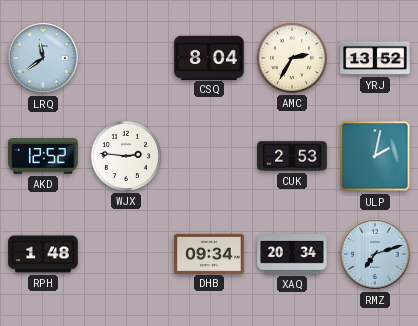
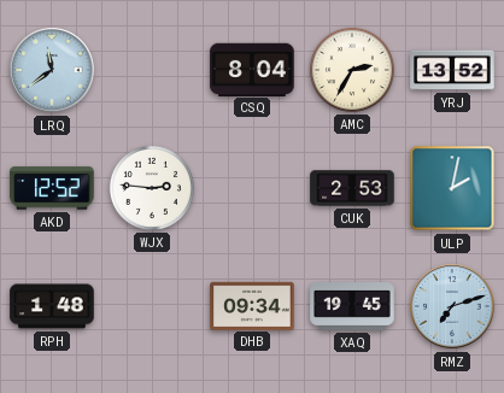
XAQ: 20:34 -> 19:45 (352, 306)
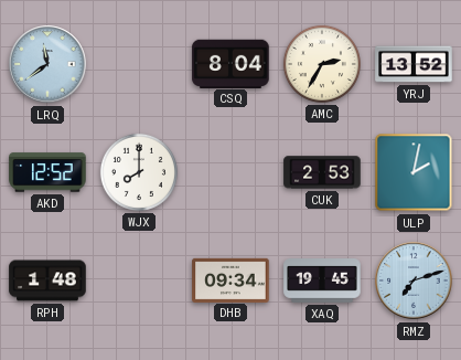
WJX: 2:46 -> 8:00 (139, 172)
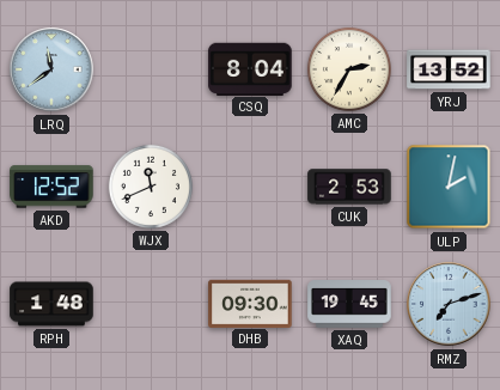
WJX: 8:00 -> 11:41 (151, 187)
DHB: 09:34 -> 09:30 (250, 303)
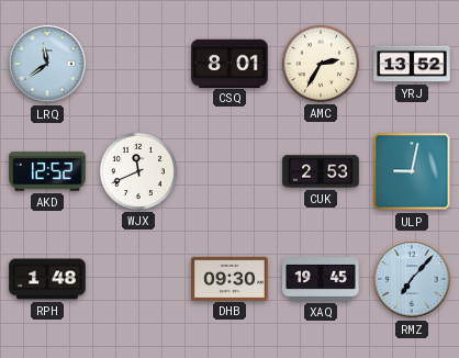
CSQ: 8:04 -> 8:01 (229, 63)
ULP: 2:02 -> 9:02 (412, 171)
RMZ: 7:12 -> 7:07 (412, 279)
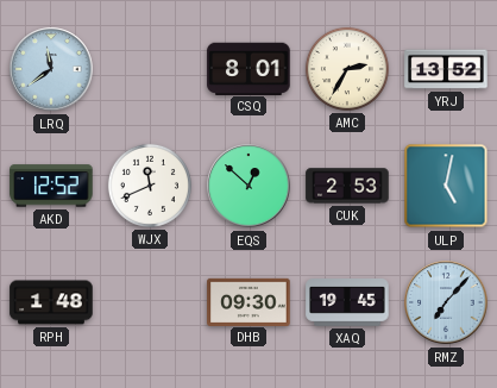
EQS: none -> 12:52 (248, 186)
ULP: 9:02 -> 5:02 (446, 186)
